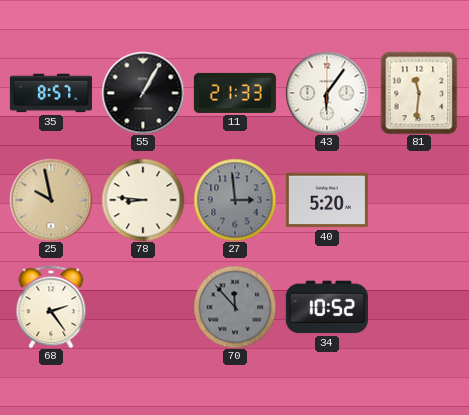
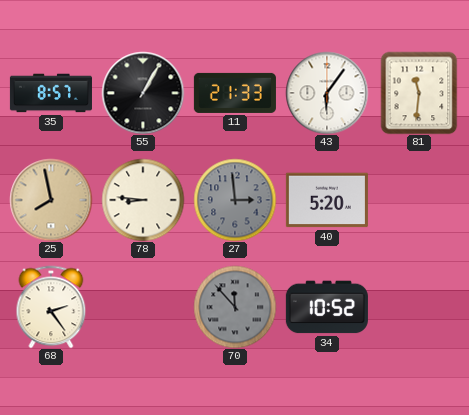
25: 9:58 -> 7:58 (51, 200)
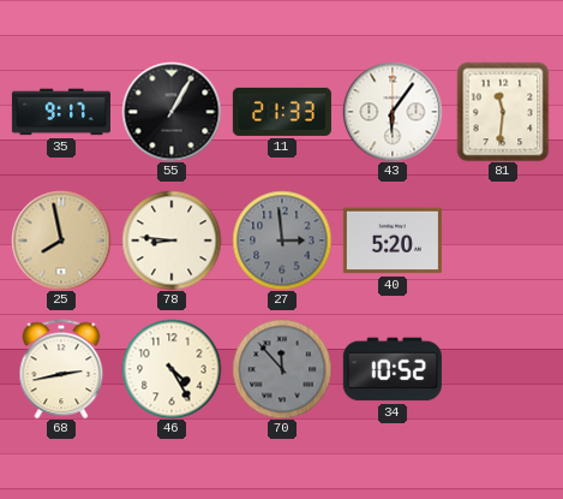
35: 8:57 -> 9:17 (61, 112)
68: 2:24 -> 2:43 (61, 369)
46: none -> 4:25 (172, 369)
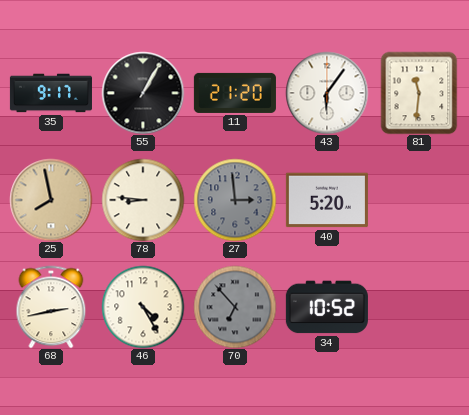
11: 21:33 -> 21:20 (235, 93)
70: 11:53 -> 6:53 (235, 307)
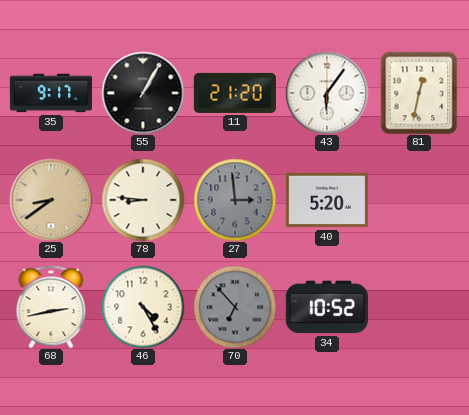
81: 11:31 -> 12:32 (419, 93)
25: 7:58 -> 8:39 (51, 200)
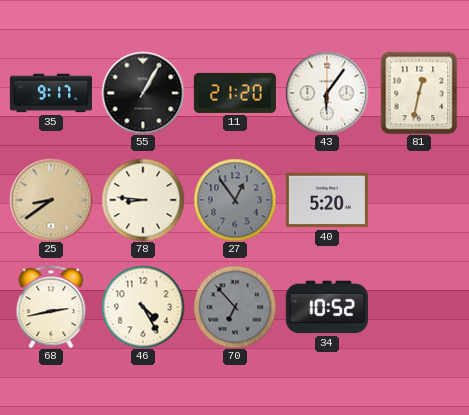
27: 2:59 -> 12:54 (235, 200)
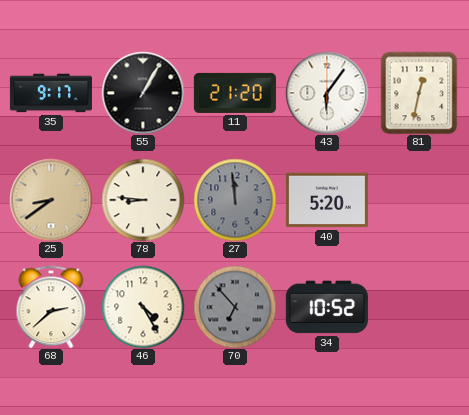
27: 12:54 -> 11:59 (235, 200)
68: 2:43 -> 2:38 (51, 307)
